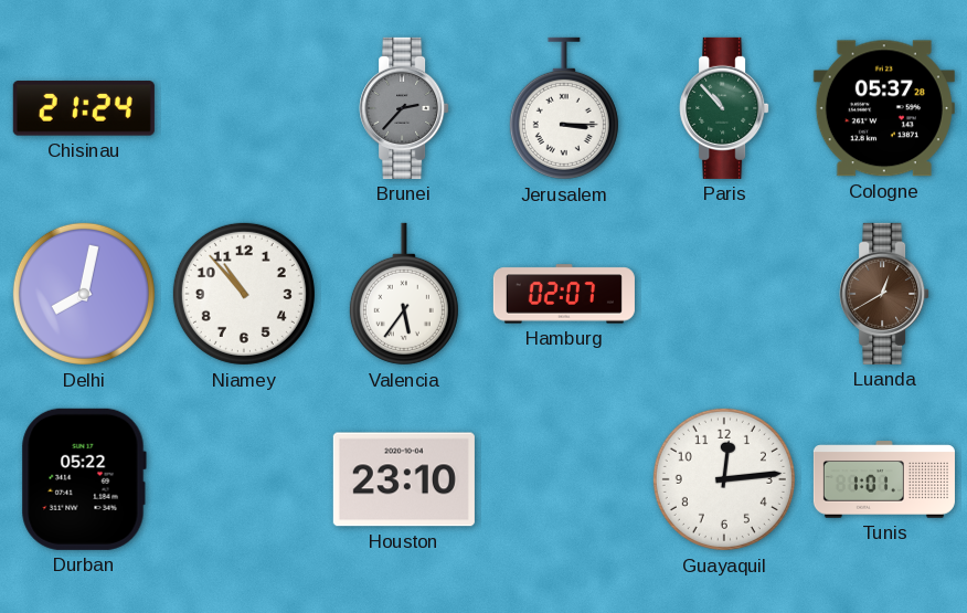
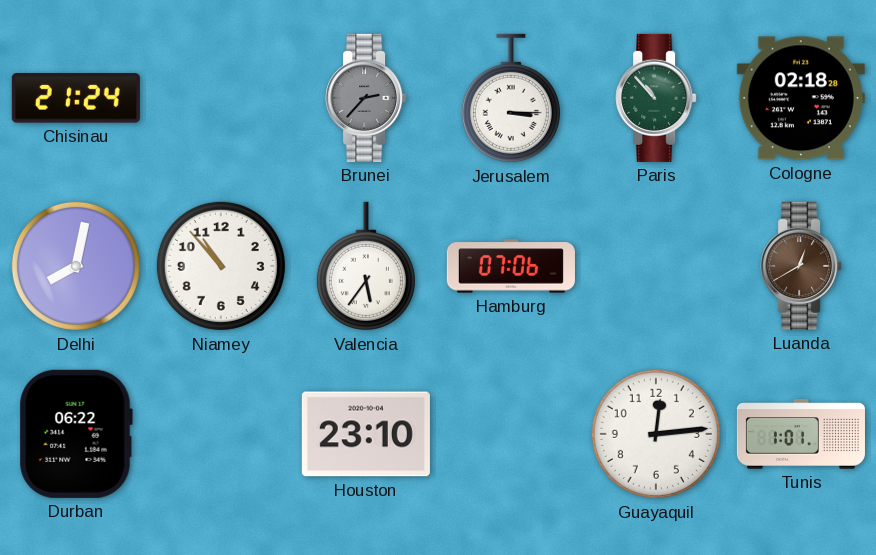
Cologne: 05:37 -> 02:18 (801, 98)
Hamburg: 02:07 -> 07:06 (511, 266)
Durban: 05:22 -> 06:22 (76, 434)
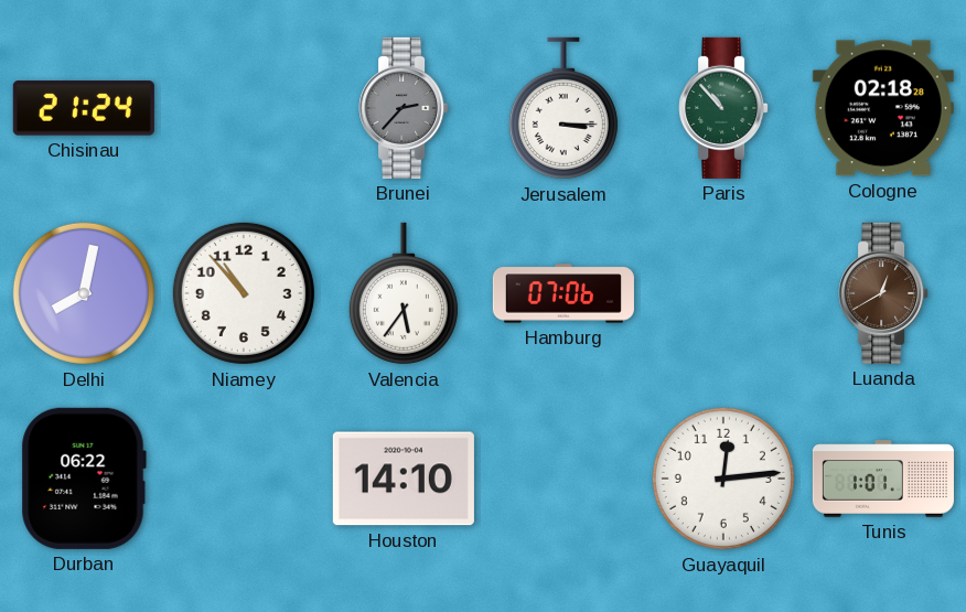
Houston: 23:10 -> 14:10 (404, 479)
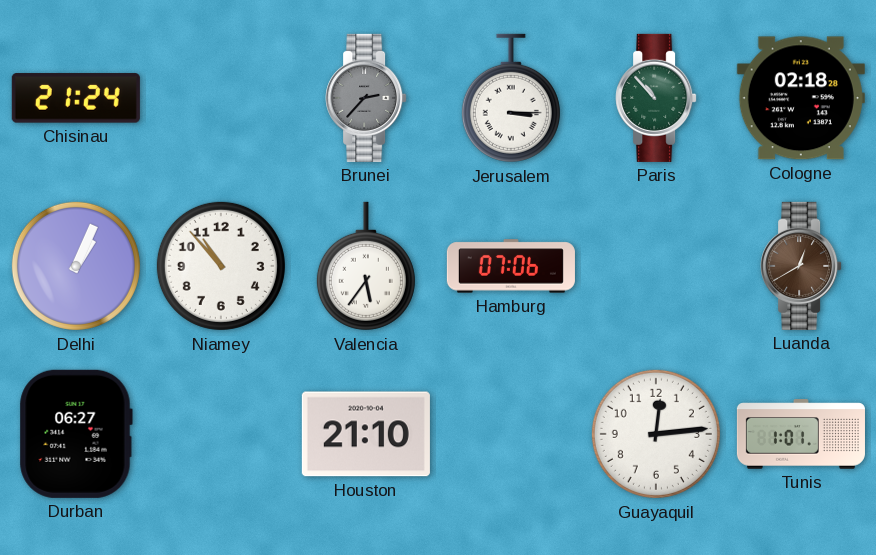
Delhi: 8:02 -> 1:04 (76, 266)
Durban: 06:22 -> 06:27 (76, 434)
Houston: 14:10 -> 21:10 (366, 434)
